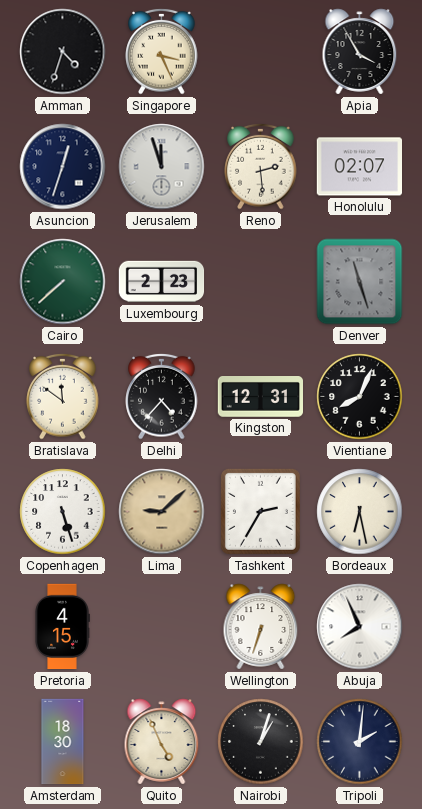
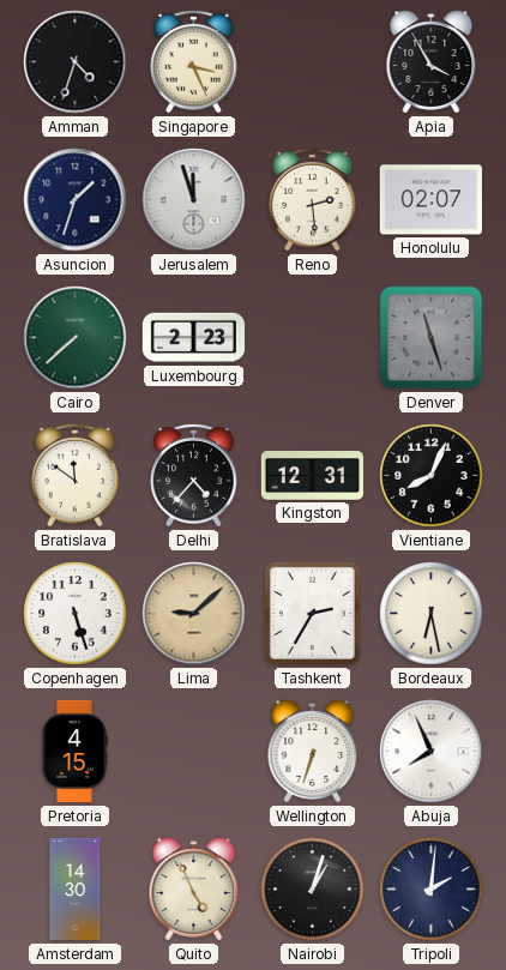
Asuncion: 12:33 -> 1:33 (76, 200)
Amsterdam: 18:30 -> 14:30 (76, 890)
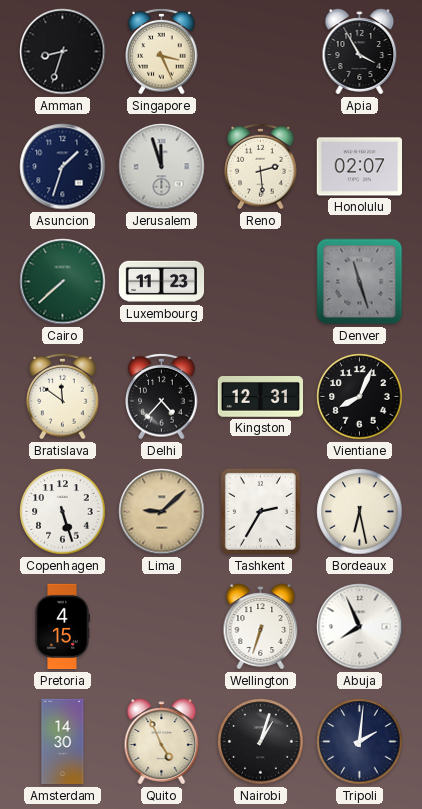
Amman: 4:33 -> 8:33 (63, 52)
Luxembourg: 2:23 -> 11:23 (162, 282)
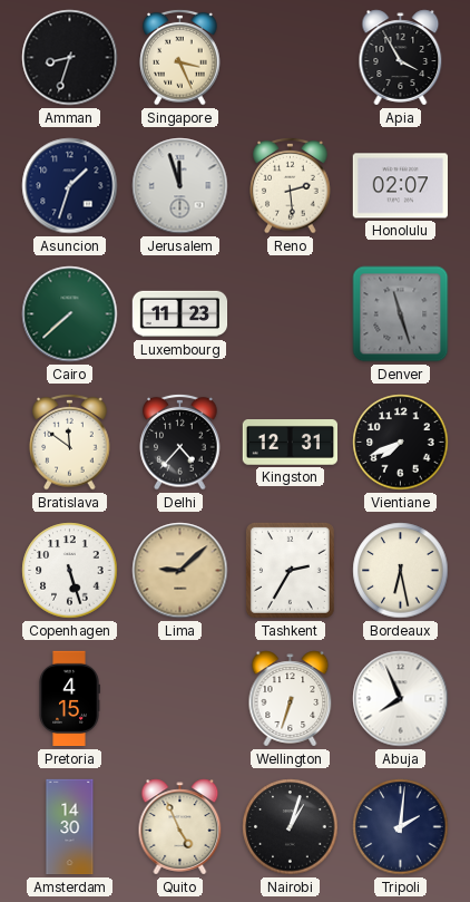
Vientiane: 8:04 -> 7:41 (401, 443)
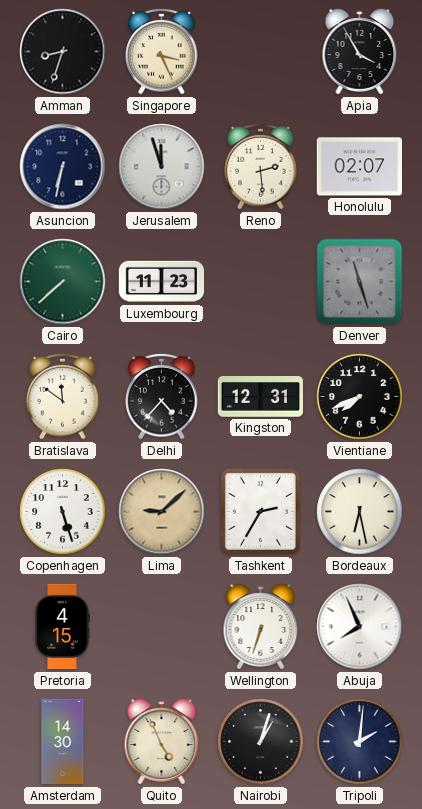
Asuncion: 1:33 -> 6:32 (63, 167)
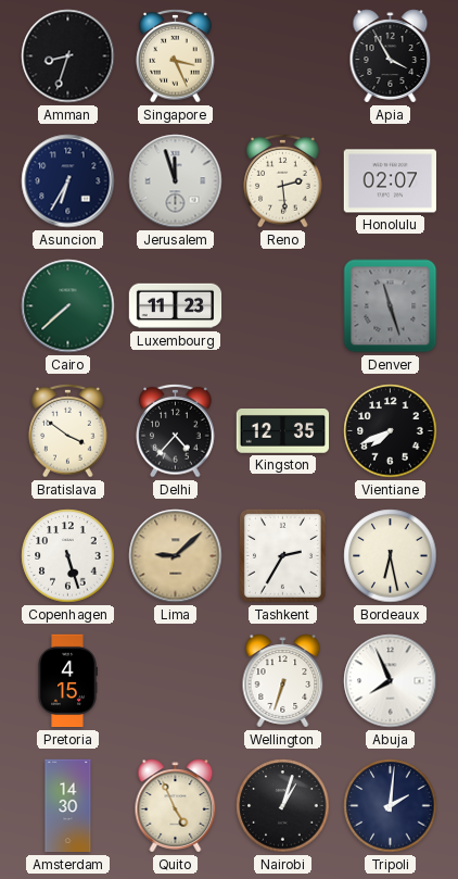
Asuncion: 6:32 -> 6:35 (68, 181)
Bratislava: 11:51 -> 3:51 (68, 430)
Kingston: 12:31 -> 12:35 (282, 431)
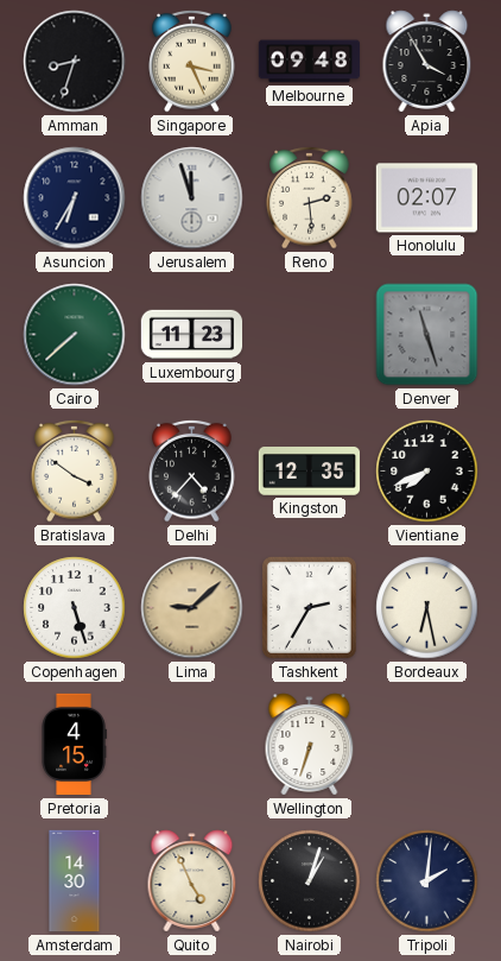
Melbourne: none -> 09:48 (310, 62)
Abuja: 7:56 -> none (391, 681)
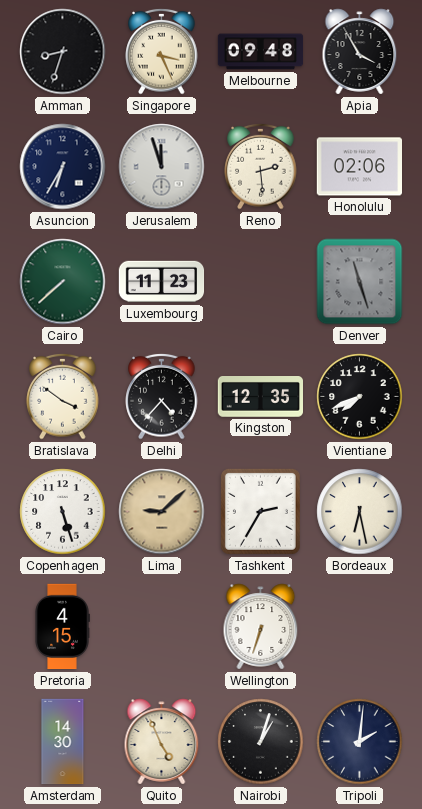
Honolulu: 02:07 -> 02:06 (359, 167)
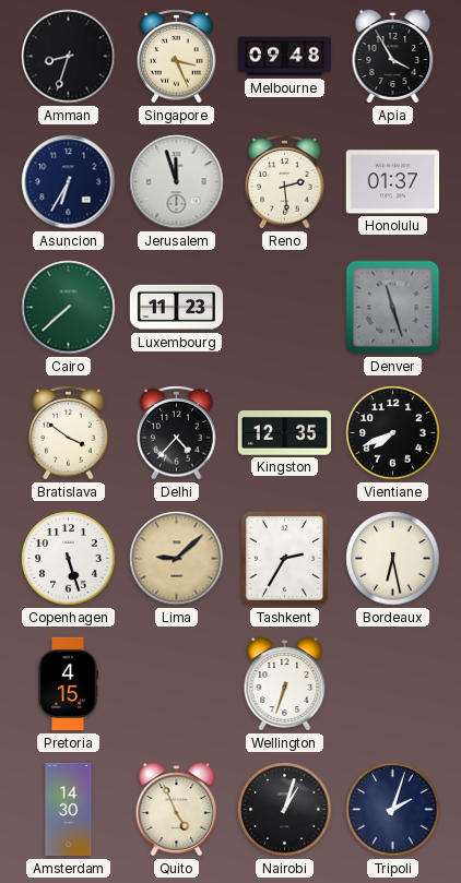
Honolulu: 02:06 -> 01:37 (392, 182)
Tripoli: 2:01 -> 2:03 (393, 810)
